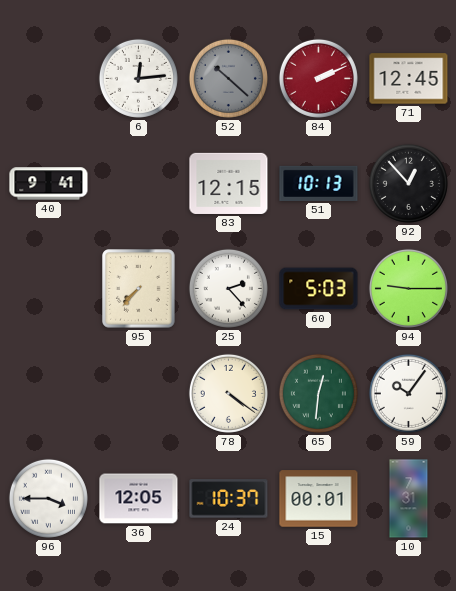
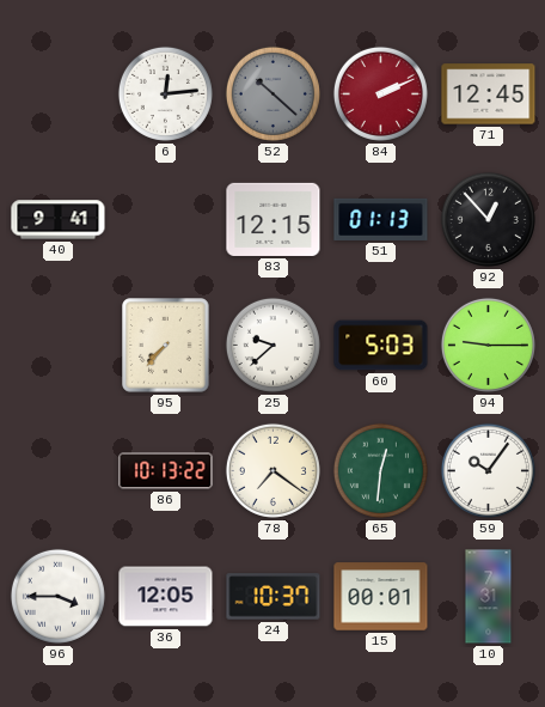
51: 10:13 -> 01:13 (381, 219)
25: 2:23 -> 9:38 (272, 345)
86: none -> 10:13 (166, 471)
78: 4:21 -> 7:21 (272, 470)
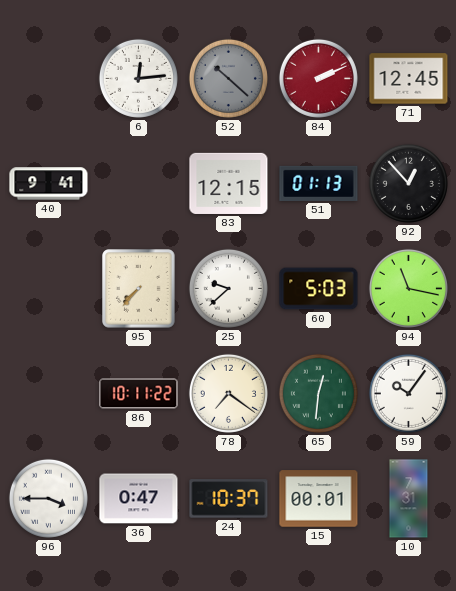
94: 9:15 -> 11:17 (408, 288)
86: 10:13 -> 10:11 (139, 394)
36: 12:05 -> 0:47 (139, 499)
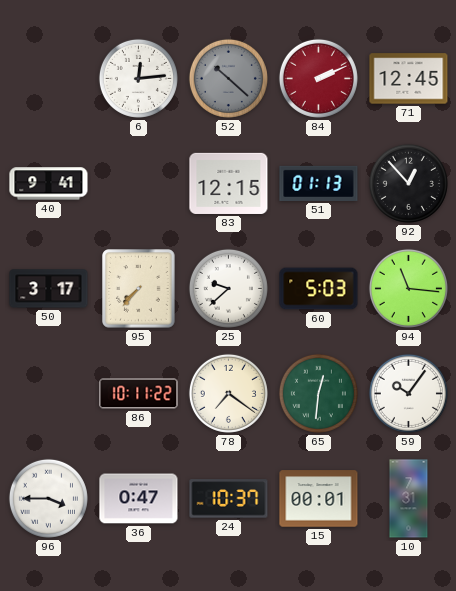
50: none -> 3:17 (49, 289)
94: 11:17 -> 11:16 (408, 288)
